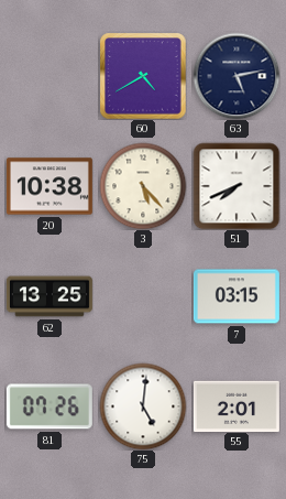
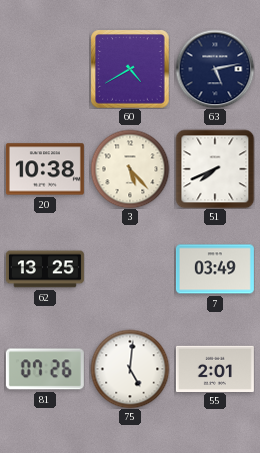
7: 03:15 -> 03:49 (215, 269)
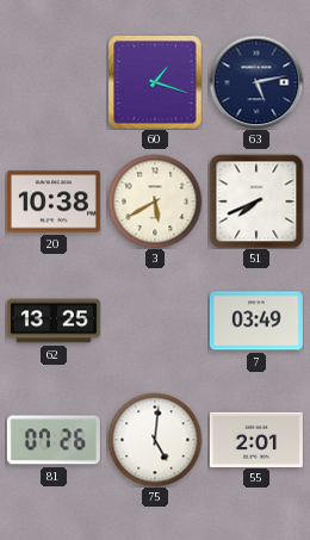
60: 4:40 -> 1:18 (155, 82)
3: 5:23 -> 5:40 (155, 201)
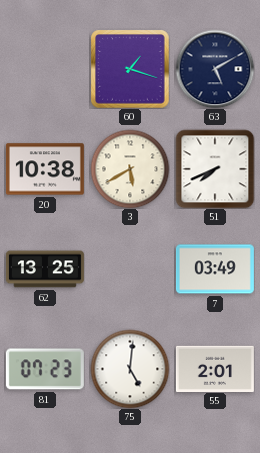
63: 5:13 -> 5:10 (215, 69)
81: 07:26 -> 07:23 (45, 369)
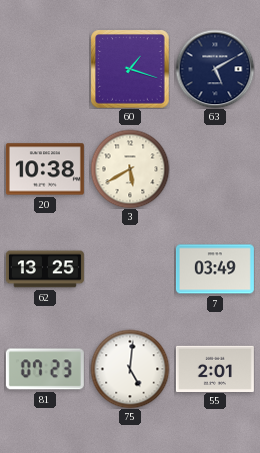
51: 7:41 -> none (215, 169)
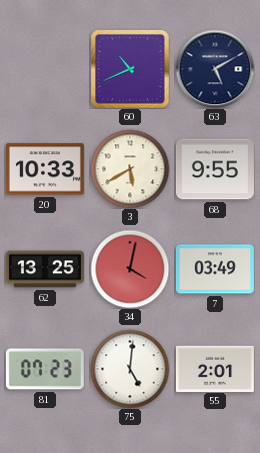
60: 1:18 -> 10:41 (130, 69)
20: 10:38 -> 10:33 (45, 169)
68: none -> 9:55 (215, 169)
34: none -> 4:02 (130, 269)
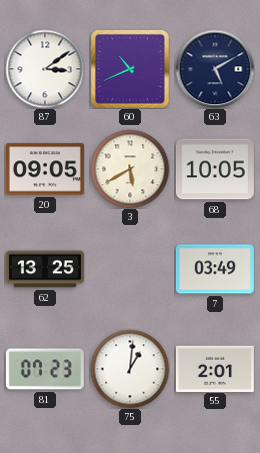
87: none -> 3:09 (45, 69)
20: 10:33 -> 09:05 (45, 169)
68: 9:55 -> 10:05 (215, 169)
34: 4:02 -> none (130, 269)
75: 5:01 -> 1:01 (130, 369)
